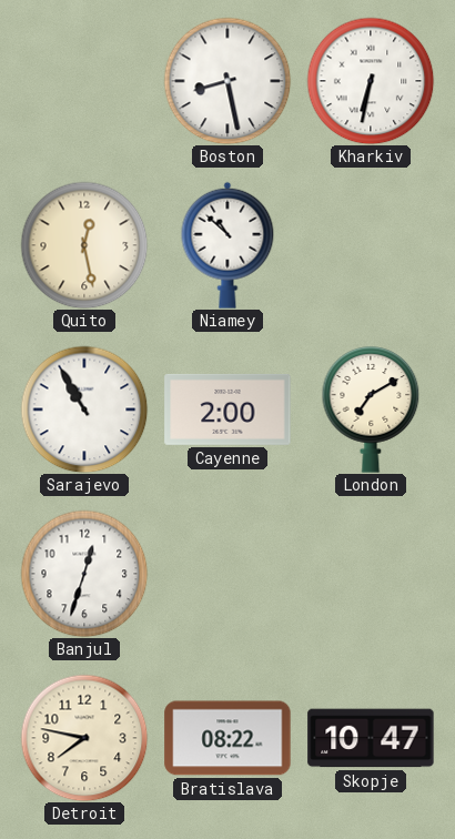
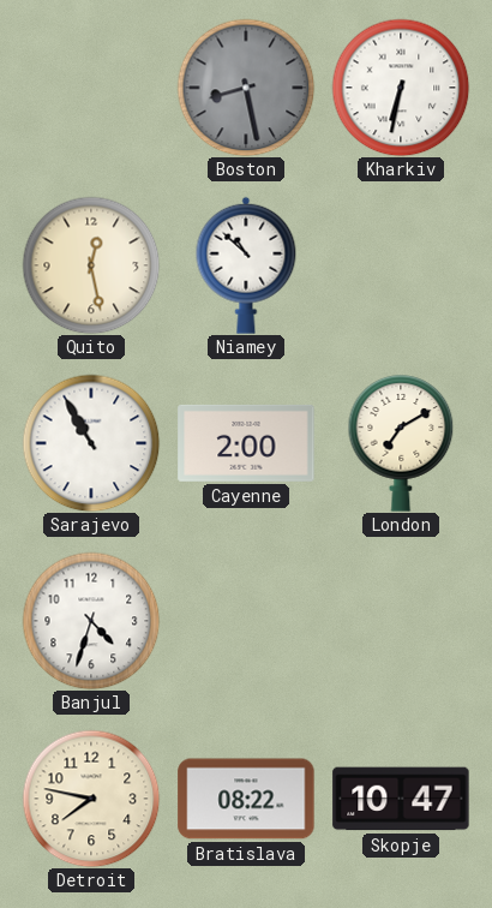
Boston dial: white -> grey (246, 88)
Banjul: 12:33 -> 4:33 (91, 621)
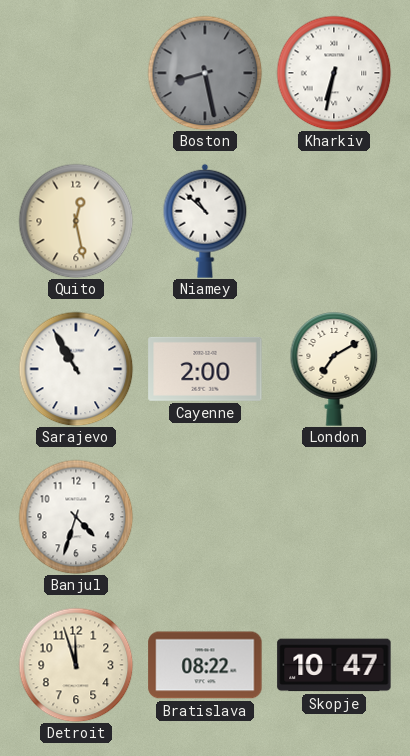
Detroit: 7:47 -> 11:57 (76, 665)
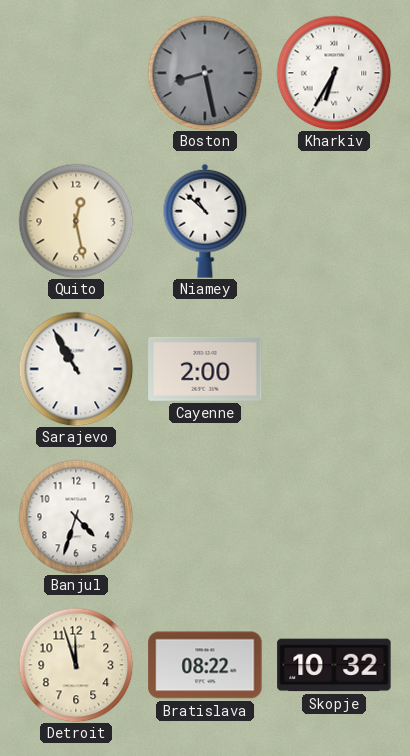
Kharkiv: 6:32 -> 6:35 (334, 73)
London: 7:10 -> none (334, 369)
Skopje: 10:47 -> 10:32 (334, 665)
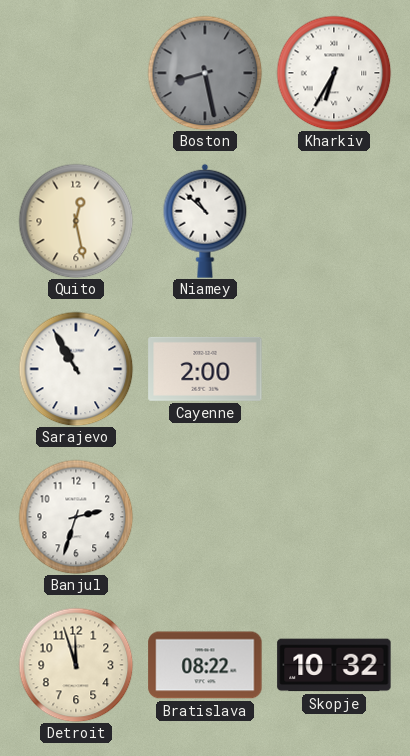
Banjul: 4:33 -> 2:33 (76, 517)
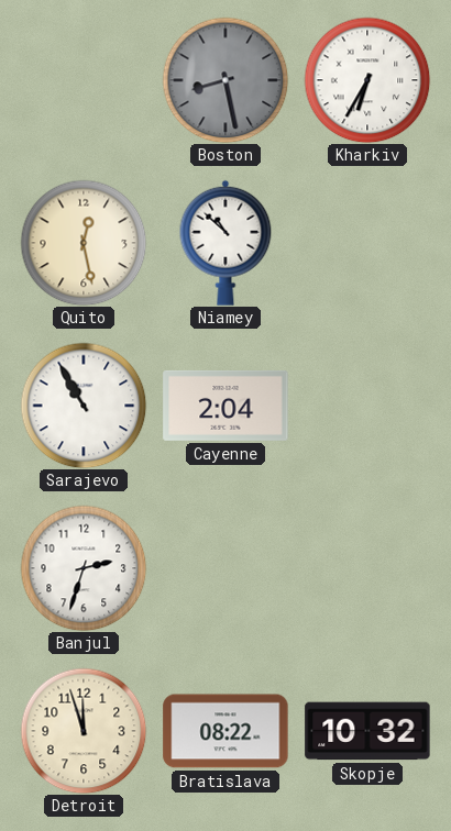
Cayenne: 2:00 -> 2:04 (226, 406)
